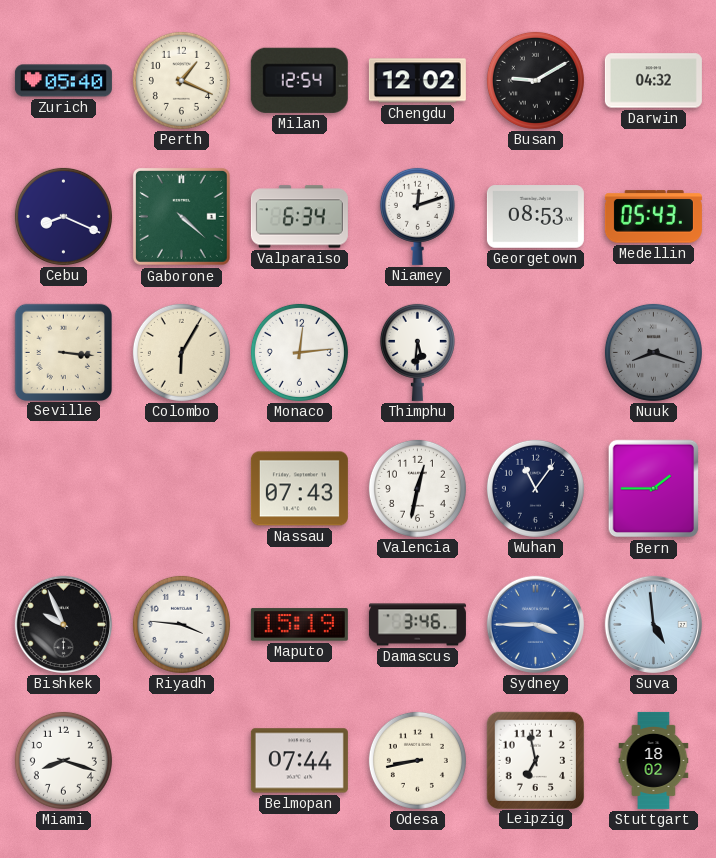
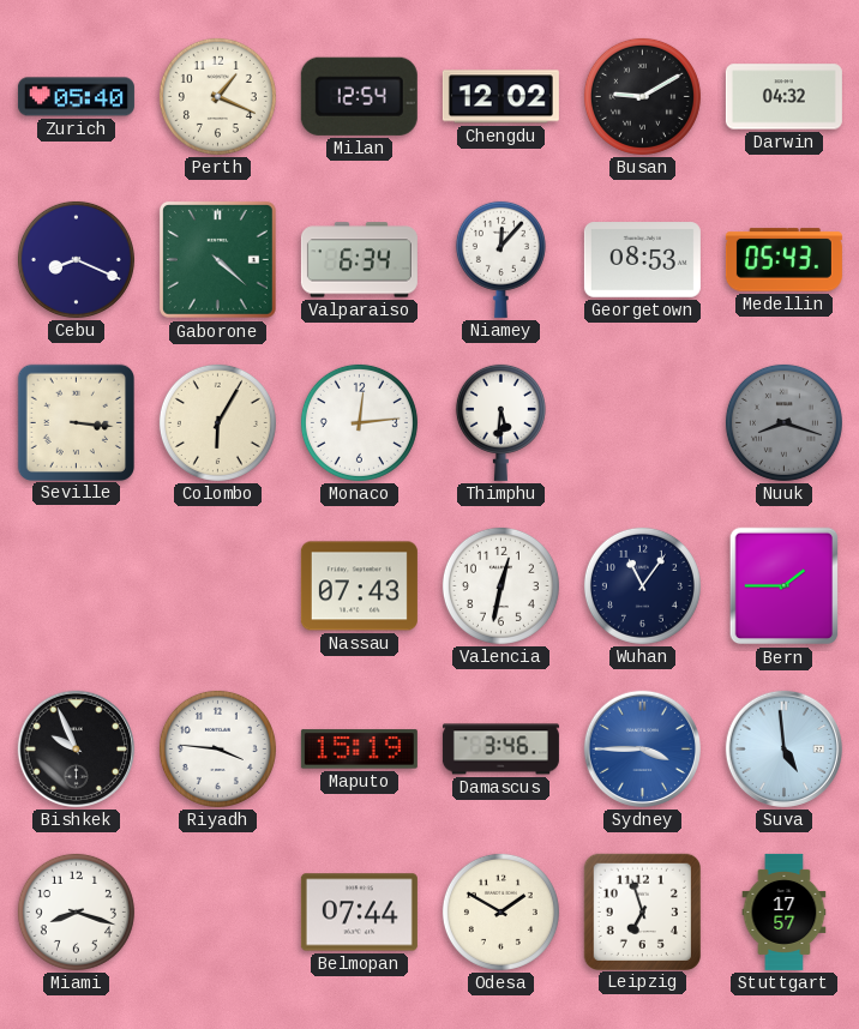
Niamey: 12:12 -> 12:07 (500, 259)
Odesa: 8:43 -> 1:50 (500, 911)
Leipzig: 6:58 -> 6:57 (642, 911)
Stuttgart: 18:02 -> 17:57 (785, 911)
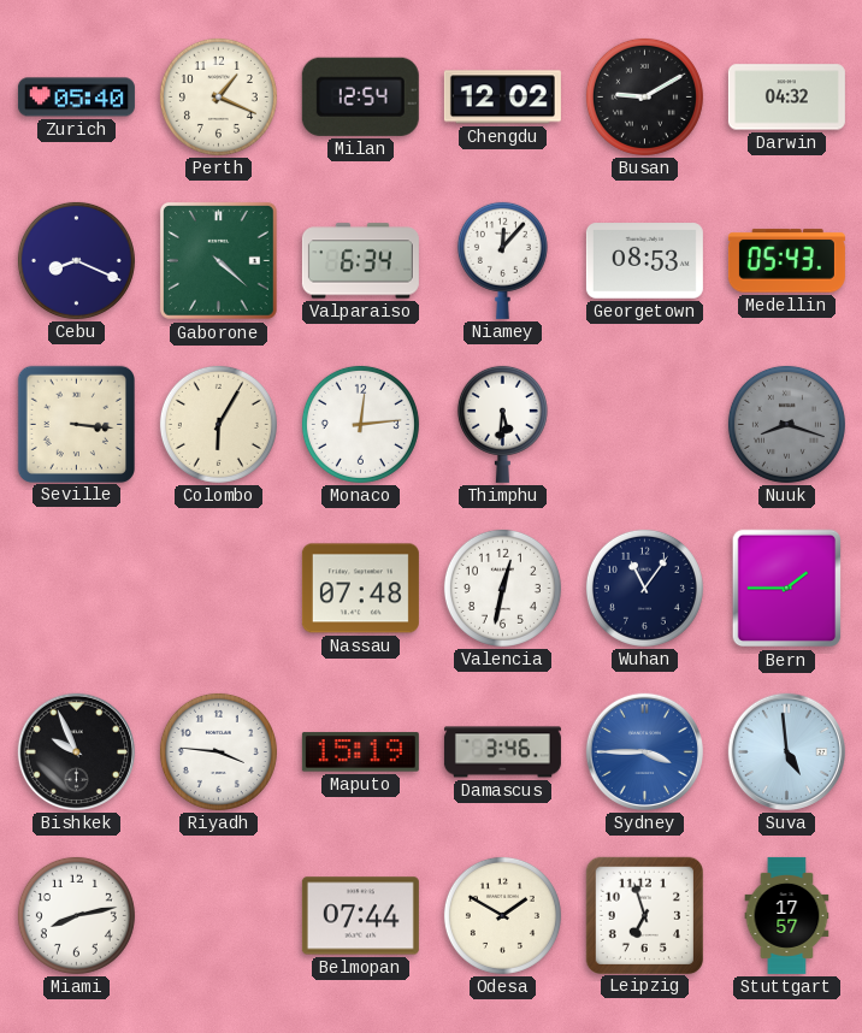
Nassau: 07:43 -> 07:48 (360, 589)
Miami: 8:18 -> 8:13 (76, 915)
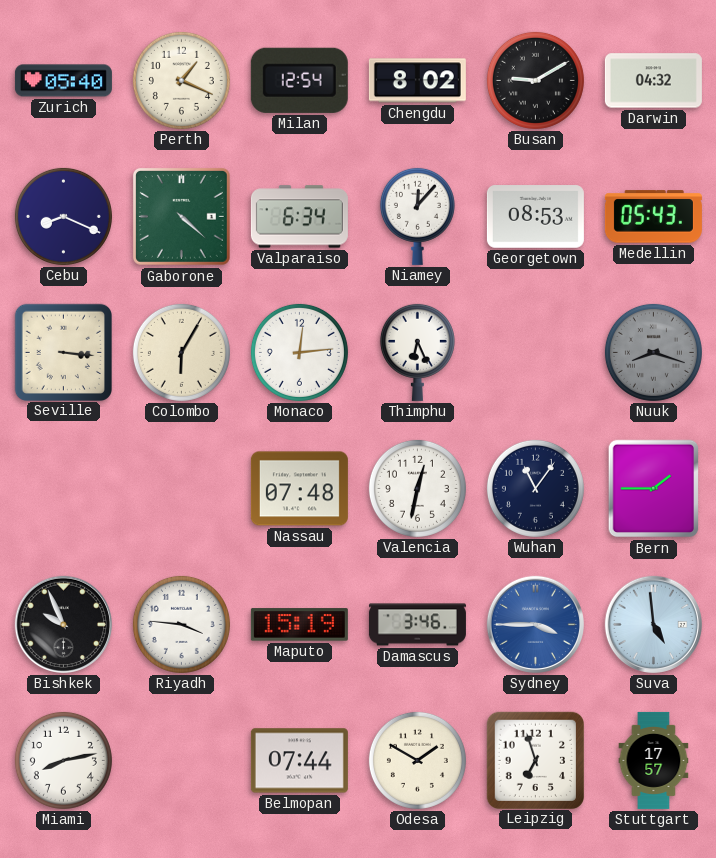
Chengdu: 12:02 -> 8:02 (417, 81)
Thimphu: 5:31 -> 6:26 (417, 352)
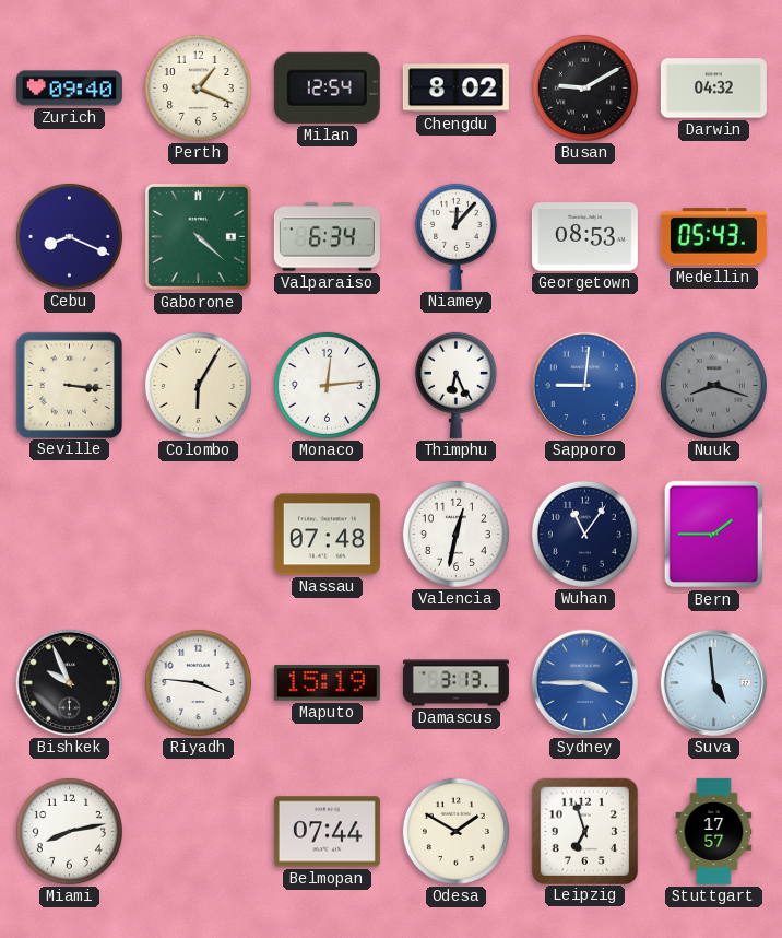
Zurich: 05:40 -> 09:40 (69, 89)
Sapporo: none -> 9:01 (584, 385)
Damascus: 3:46 -> 3:13 (455, 683)
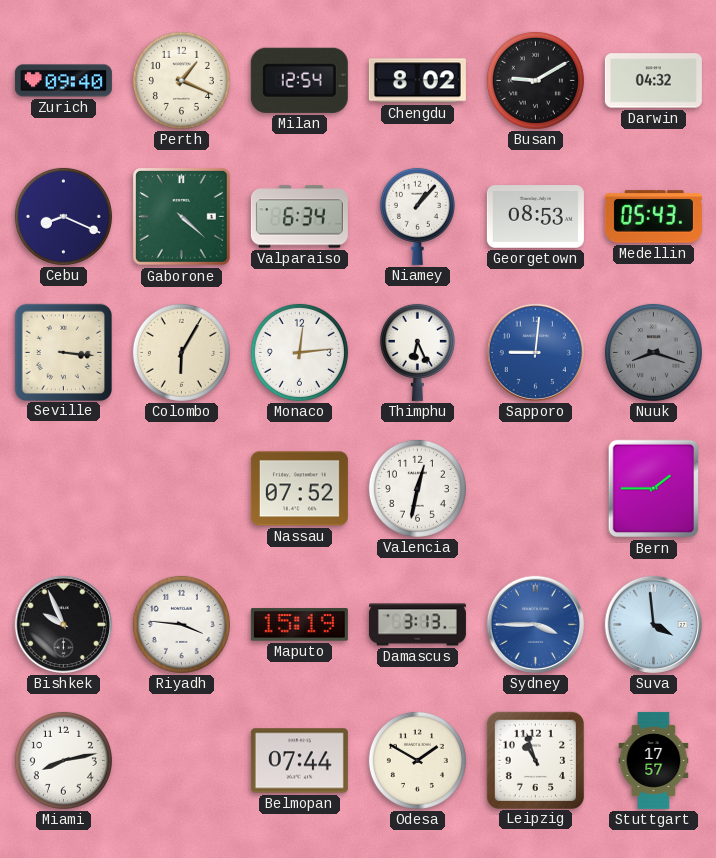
Niamey: 12:07 -> 1:07 (417, 216)
Nassau: 07:48 -> 07:52 (299, 489)
Wuhan: 11:06 -> none (584, 534)
Suva: 4:59 -> 3:59 (653, 624)
Leipzig: 6:57 -> 10:57 (535, 760)
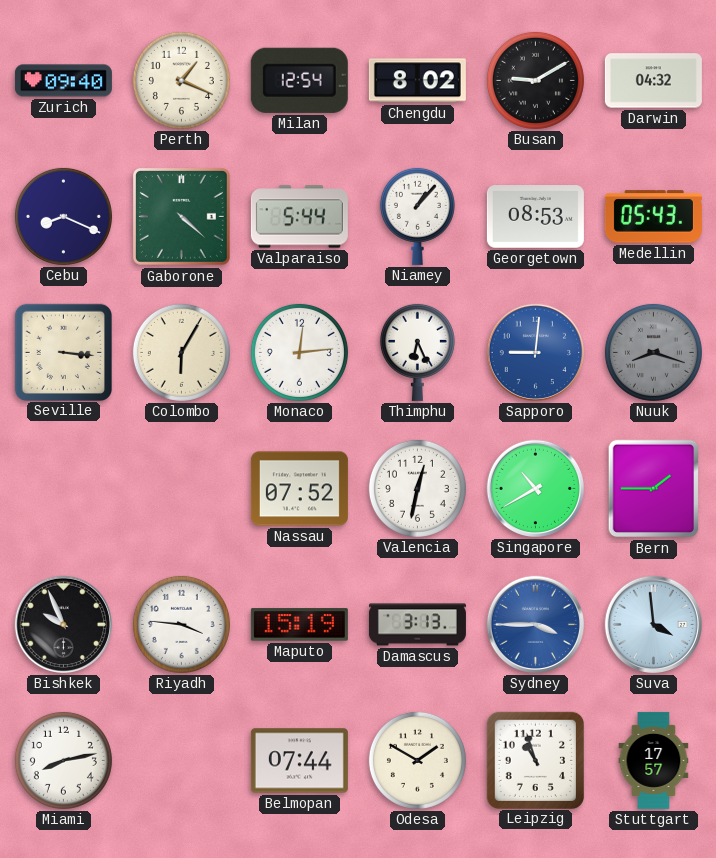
Valparaiso: 6:34 -> 5:44 (299, 217)
Singapore: none -> 10:40 (535, 488)
